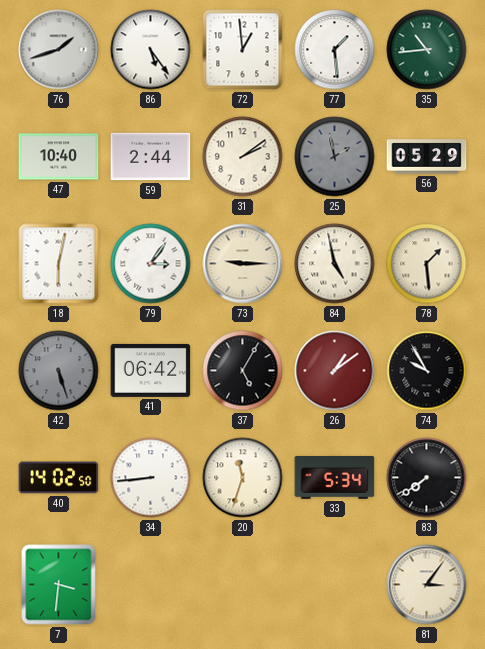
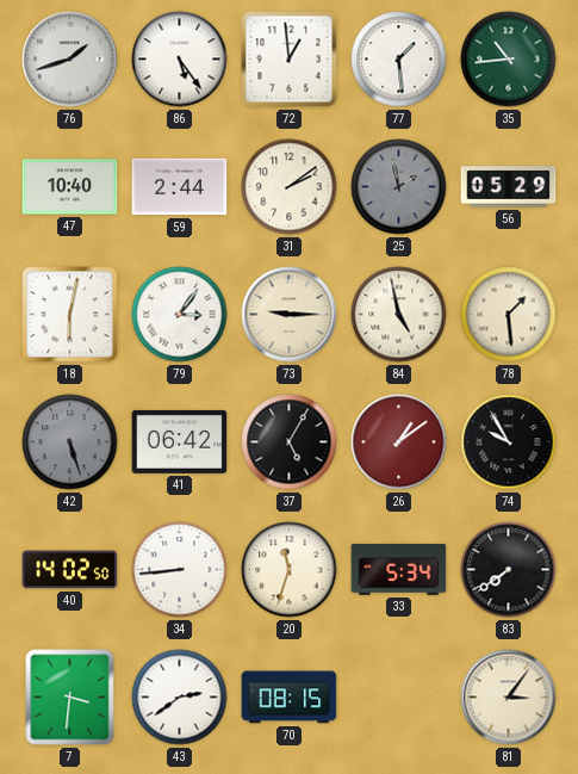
43: none -> 2:39 (180, 698)
70: none -> 08:15 (290, 698)
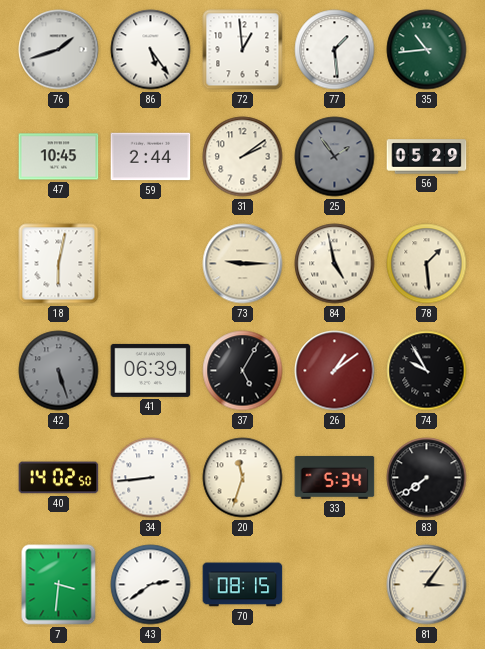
47: 10:40 -> 10:45 (59, 157)
25: 1:58 -> 1:54 (335, 157)
79: 3:06 -> none (180, 315)
41: 06:42 -> 06:39 (151, 370)
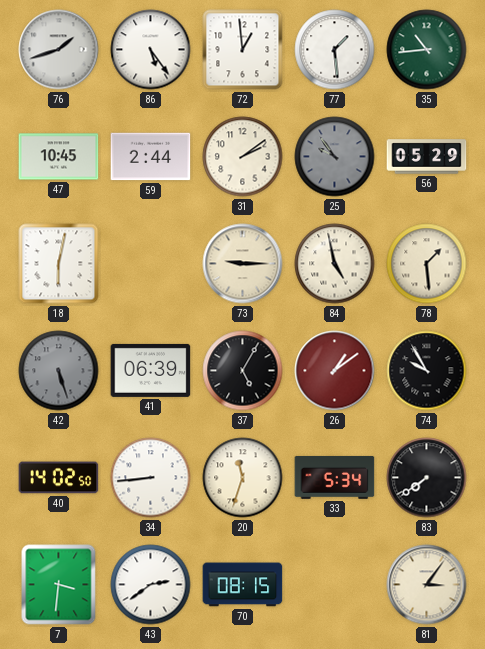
25: 1:54 -> 9:54 (335, 157)
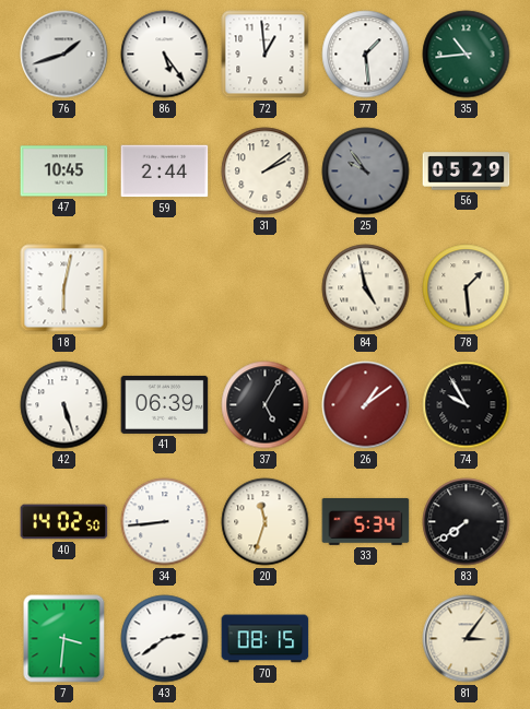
73: 9:15 -> none (243, 264)
42 dial: grey -> white (64, 405)
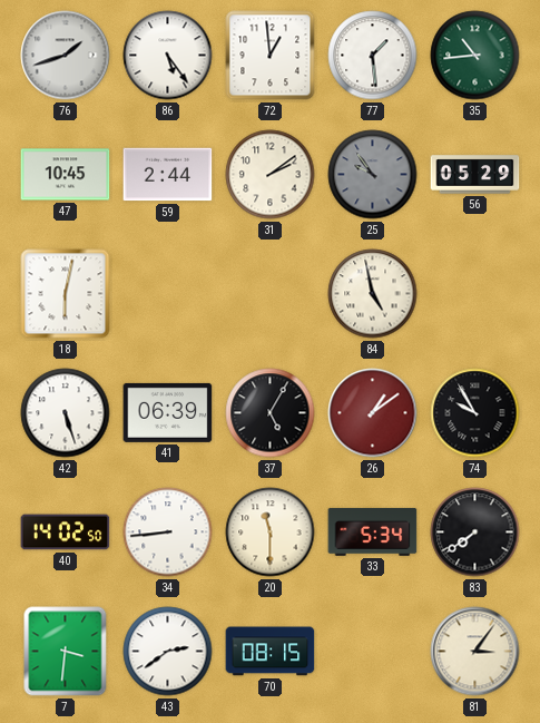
78: 1:29 -> none (467, 288)
20: 11:33 -> 11:30 (271, 533)
